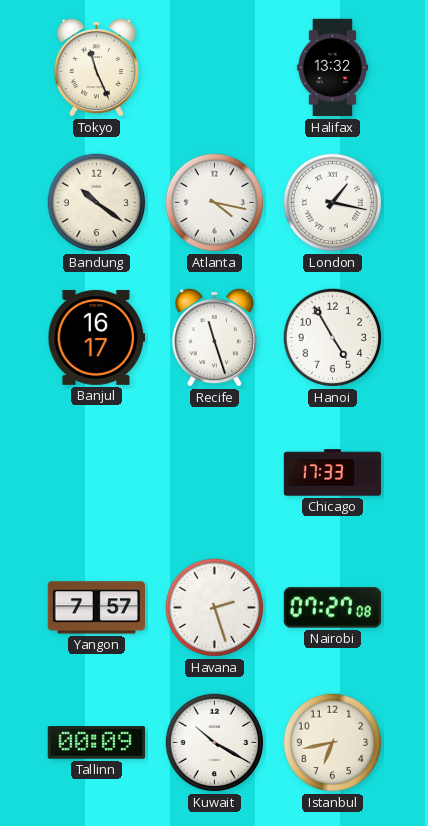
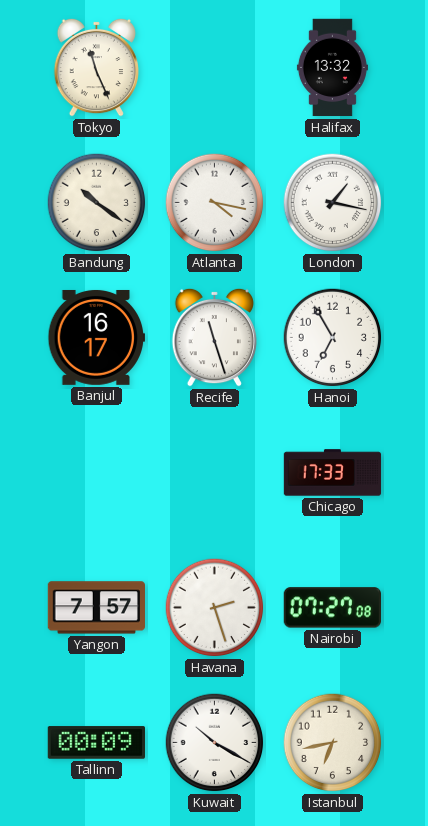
Hanoi: 4:55 -> 6:55 (333, 338)
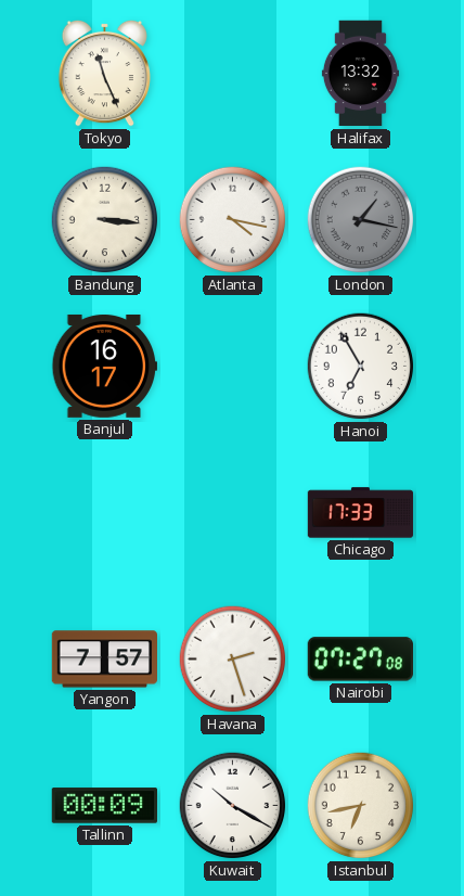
Bandung: 10:21 -> 3:16 (105, 220)
London dial: white -> grey (361, 220)
Recife: 11:27 -> none (214, 337)
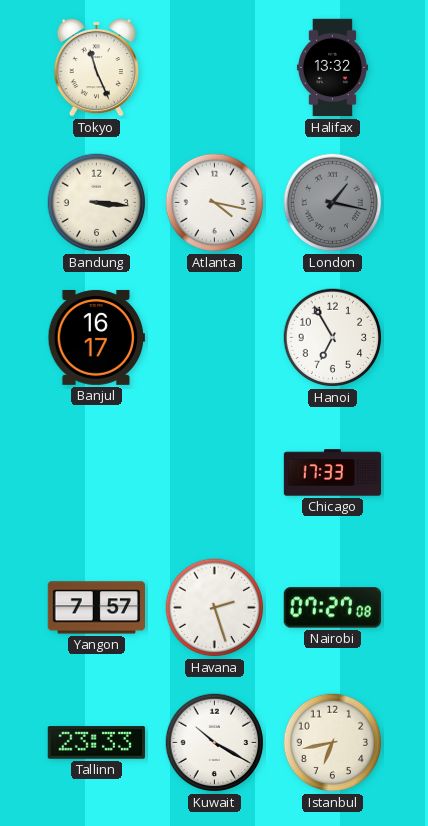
Tallinn: 00:09 -> 23:33 (96, 743)
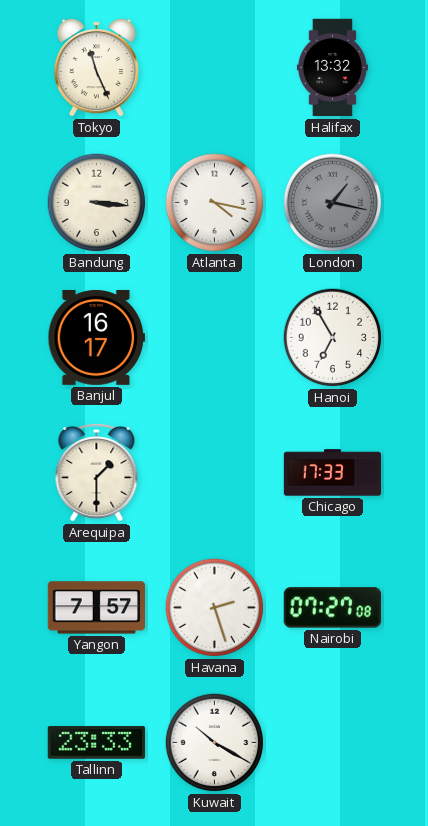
Arequipa: none -> 1:30 (97, 473)
Istanbul: 6:43 -> none (333, 743)
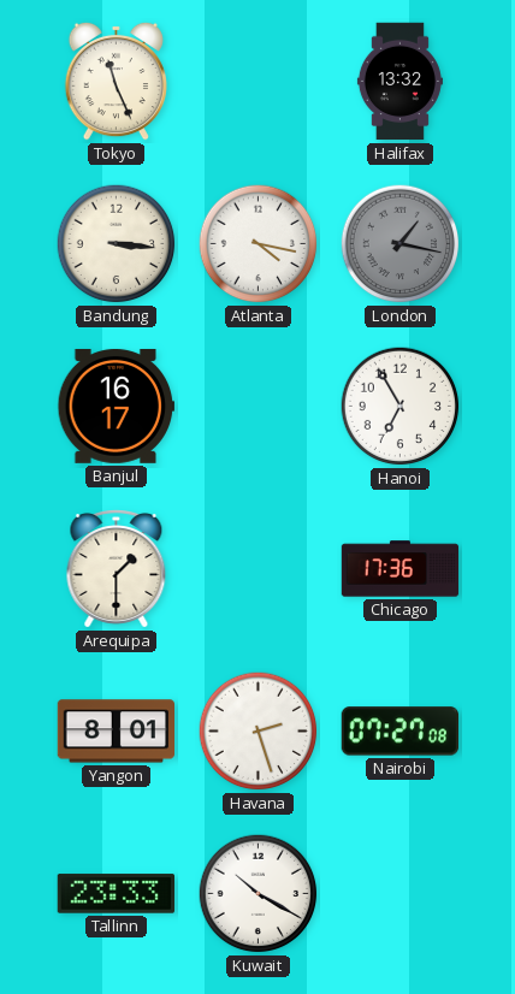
Chicago: 17:33 -> 17:36 (401, 569)
Yangon: 7:57 -> 8:01 (116, 732)
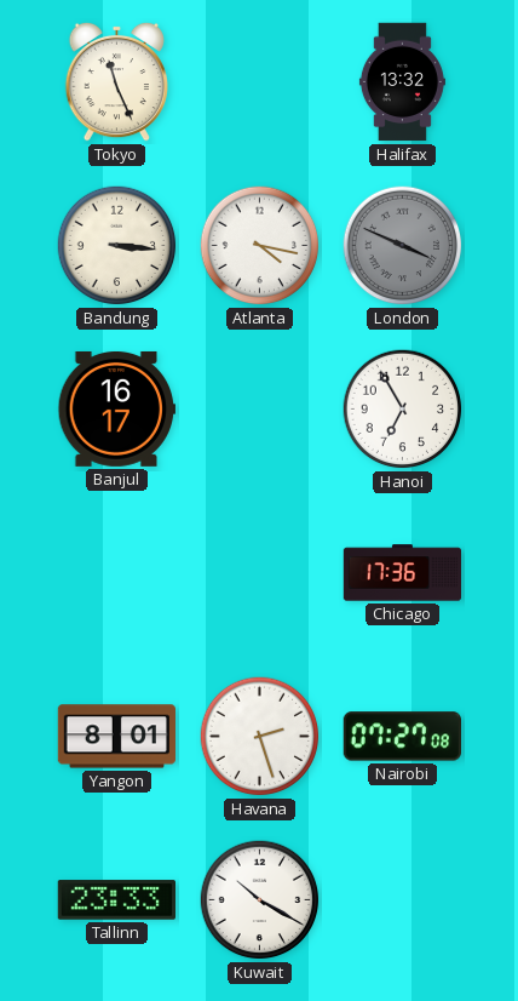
London: 1:17 -> 3:49 (403, 246)
Arequipa: 1:30 -> none (117, 569)
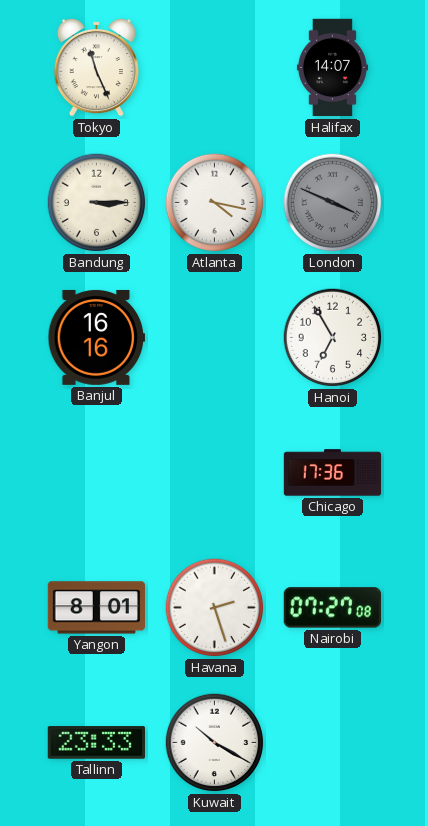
Halifax: 13:32 -> 14:07 (332, 68)
Bandung: 3:16 -> 3:15 (97, 203)
Banjul: 16:17 -> 16:16 (96, 337)
